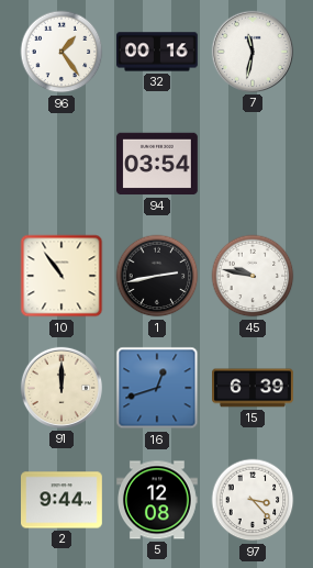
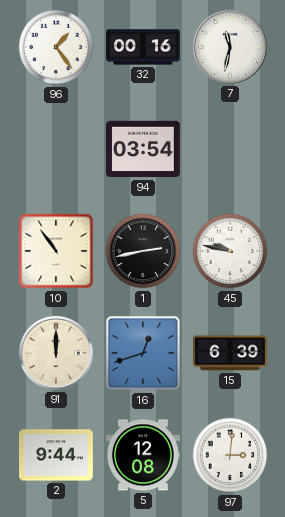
97: 3:23 -> 3:01 (230, 455)
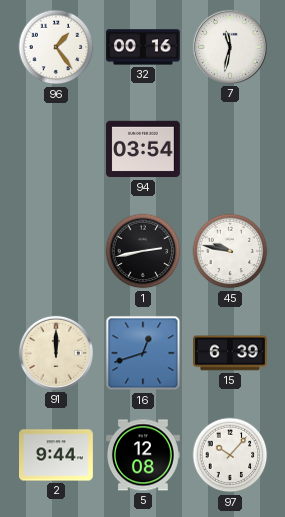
10: 10:54 -> none (56, 251)
97: 3:01 -> 10:07 (230, 455)
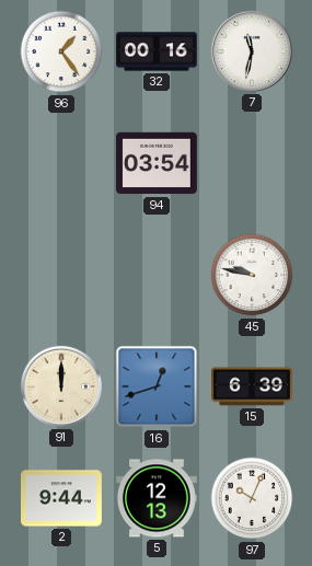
1: 2:43 -> none (143, 251)
5: 12:08 -> 12:13 (158, 498)
97: 10:07 -> 10:04 (252, 498)
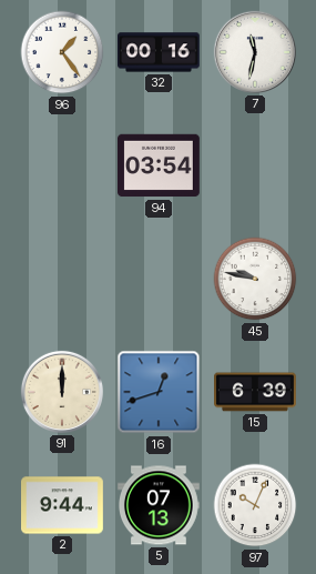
5: 12:13 -> 07:13 (160, 505)
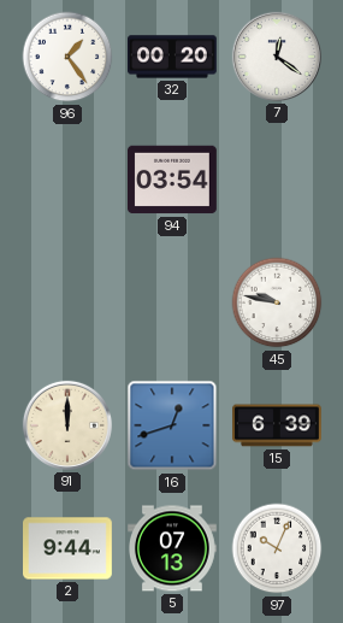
32: 00:16 -> 00:20 (173, 57)
7: 11:32 -> 12:21 (277, 57)
